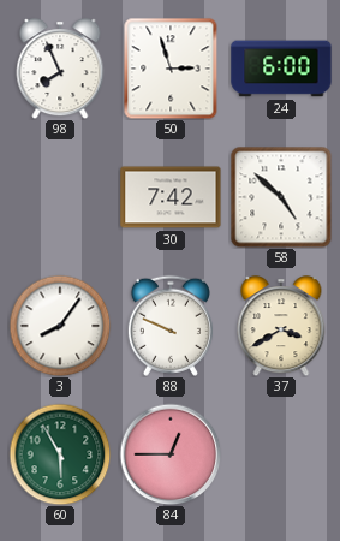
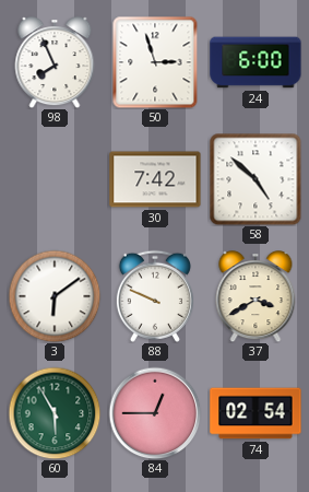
3: 8:06 -> 6:09 (55, 296)
74: none -> 02:54 (255, 413)
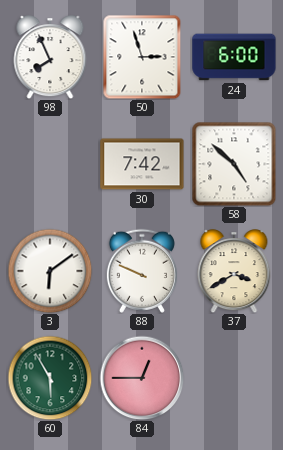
74: 02:54 -> none (255, 413)
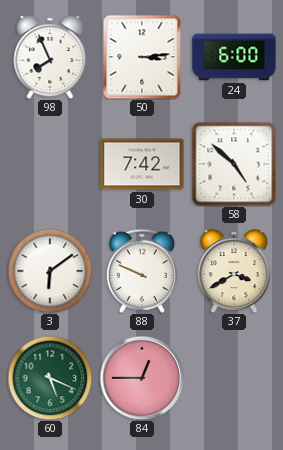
50: 2:57 -> 3:14 (142, 57)
60: 5:55 -> 5:19 (50, 378)
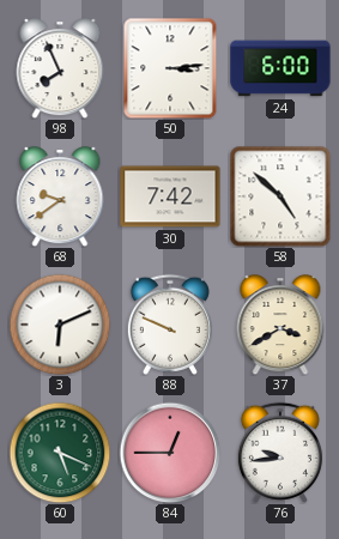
68: none -> 9:39 (60, 196)
3: 6:09 -> 6:11 (60, 325)
76: none -> 9:44 (280, 453)
